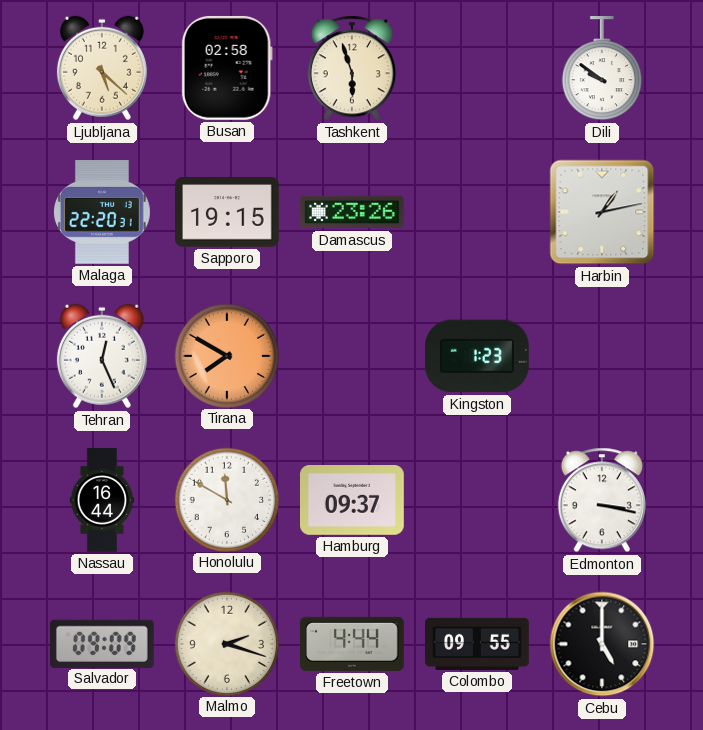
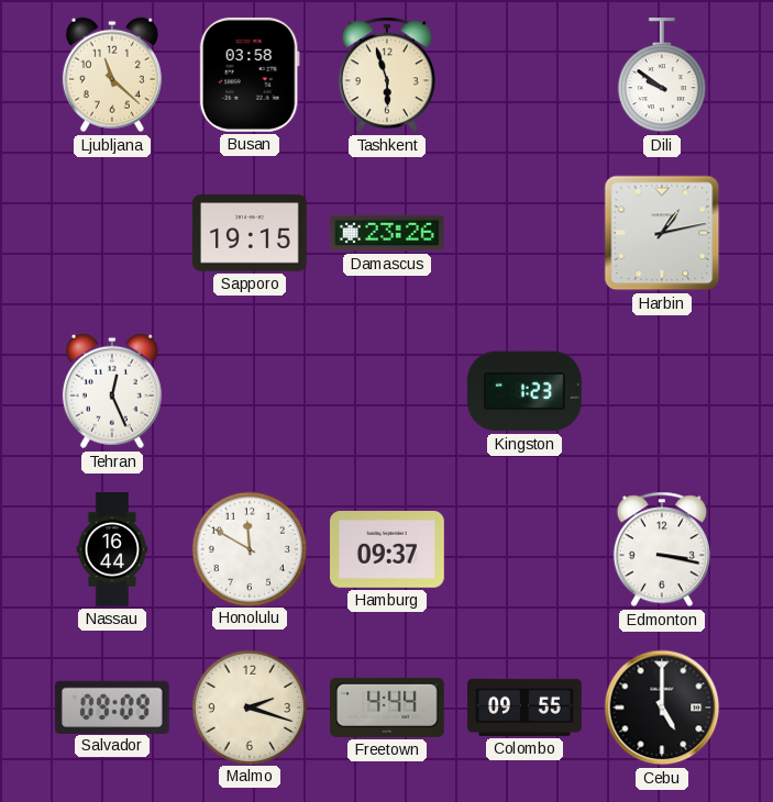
Ljubljana: 5:22 -> 11:22 (112, 75)
Busan: 02:58 -> 03:58 (250, 75)
Malaga: 22:20 -> none (102, 213)
Tirana: 7:50 -> none (226, 355)
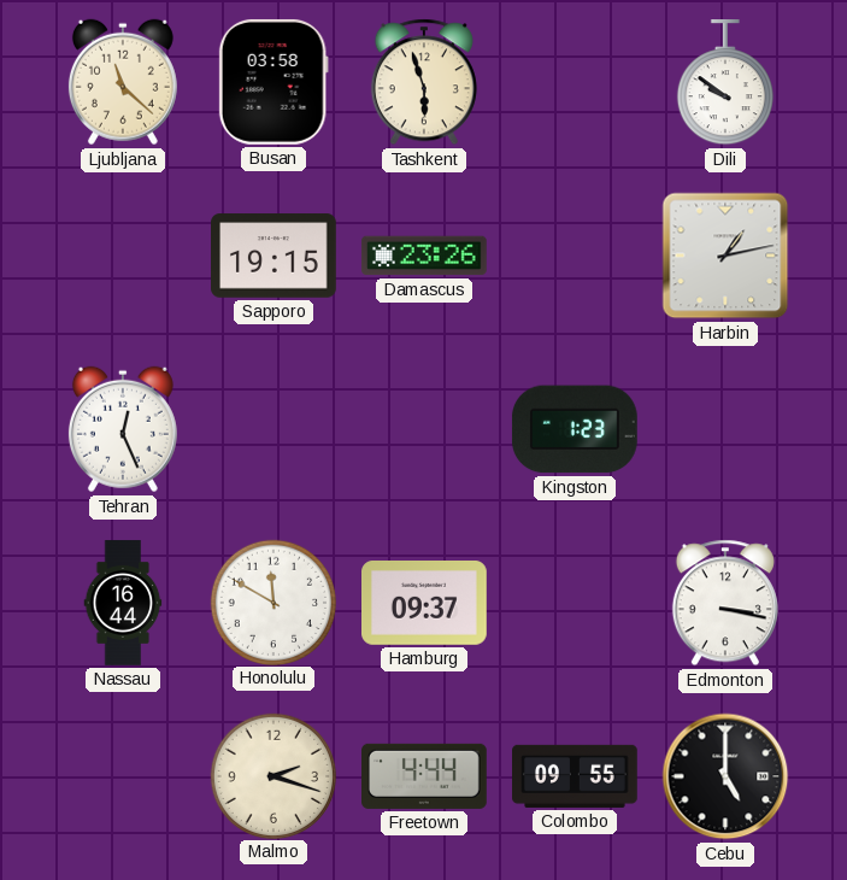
Salvador: 09:09 -> none (112, 706)
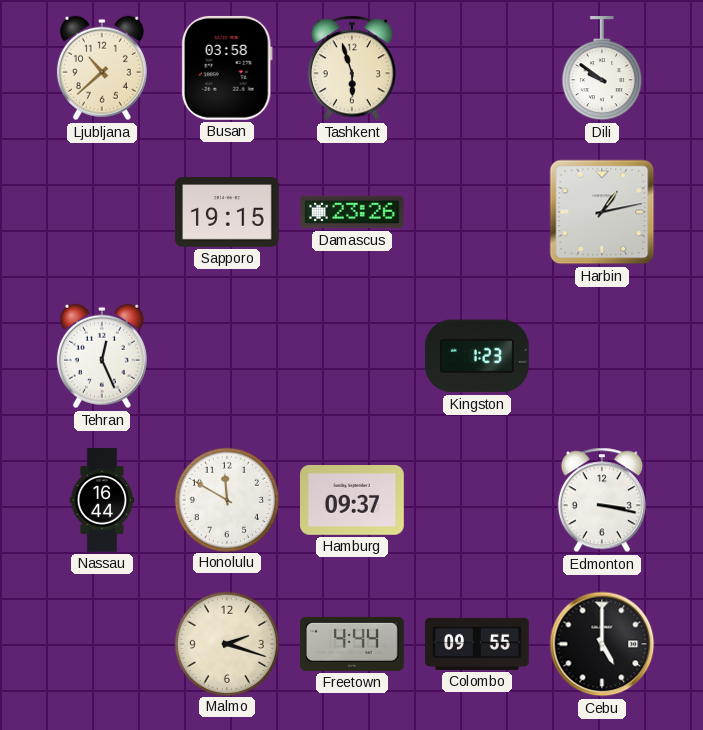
Ljubljana: 11:22 -> 10:38 (102, 68)
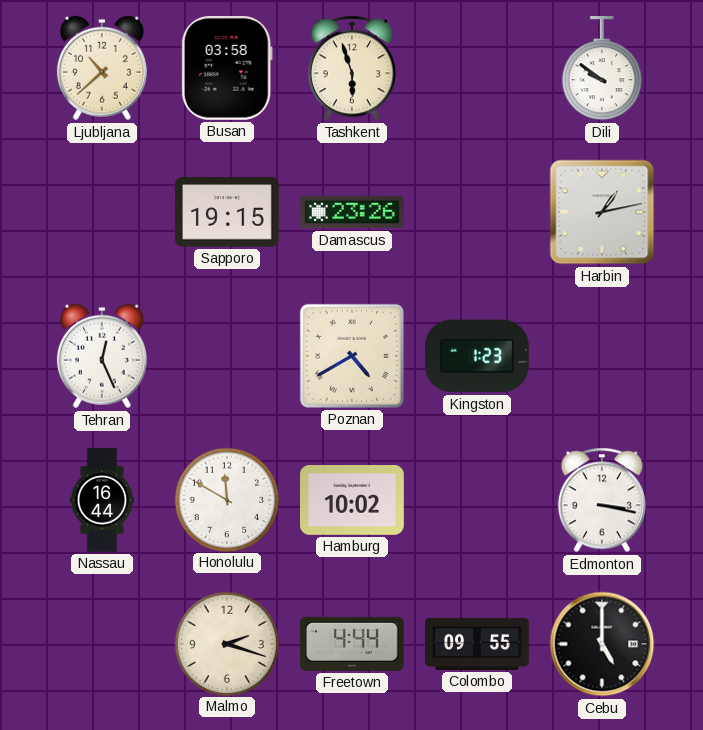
Poznan: none -> 4:40 (352, 356)
Hamburg: 09:37 -> 10:02 (353, 501)
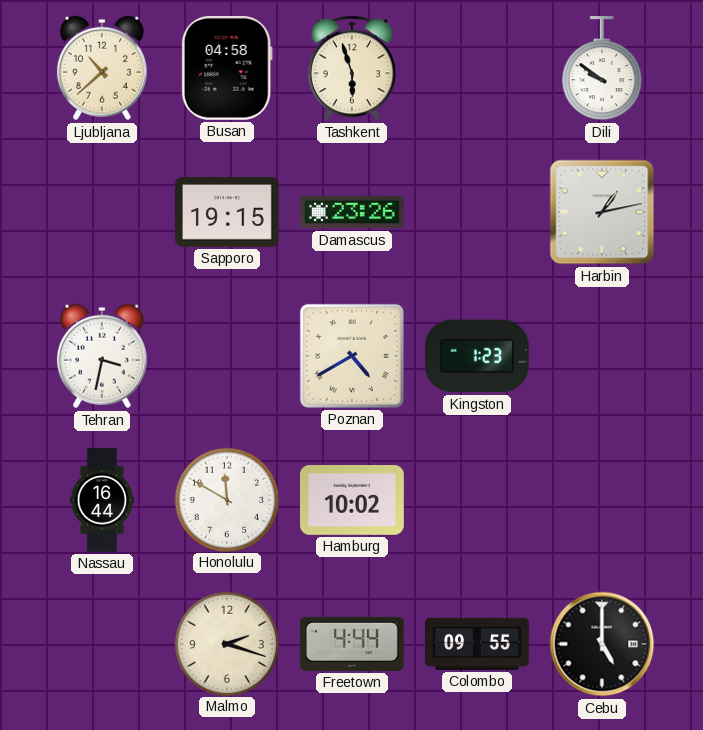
Busan: 03:58 -> 04:58 (227, 68)
Tehran: 12:26 -> 3:32 (102, 356)
Edmonton: 3:17 -> none (602, 500)
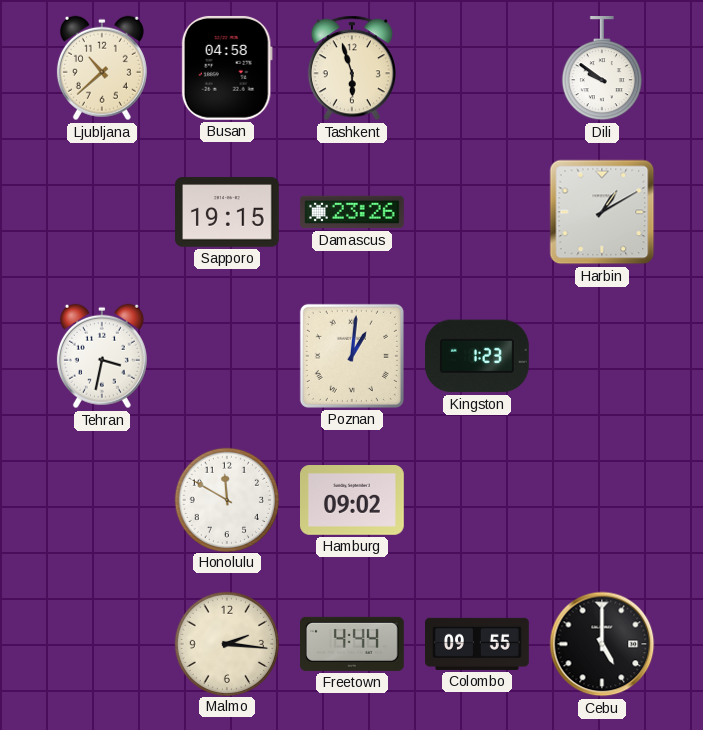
Harbin: 1:13 -> 1:10 (602, 212)
Poznan: 4:40 -> 1:01 (352, 356)
Nassau: 16:44 -> none (102, 500)
Hamburg: 10:02 -> 09:02 (353, 501)
Malmo: 2:18 -> 2:16 (226, 643)
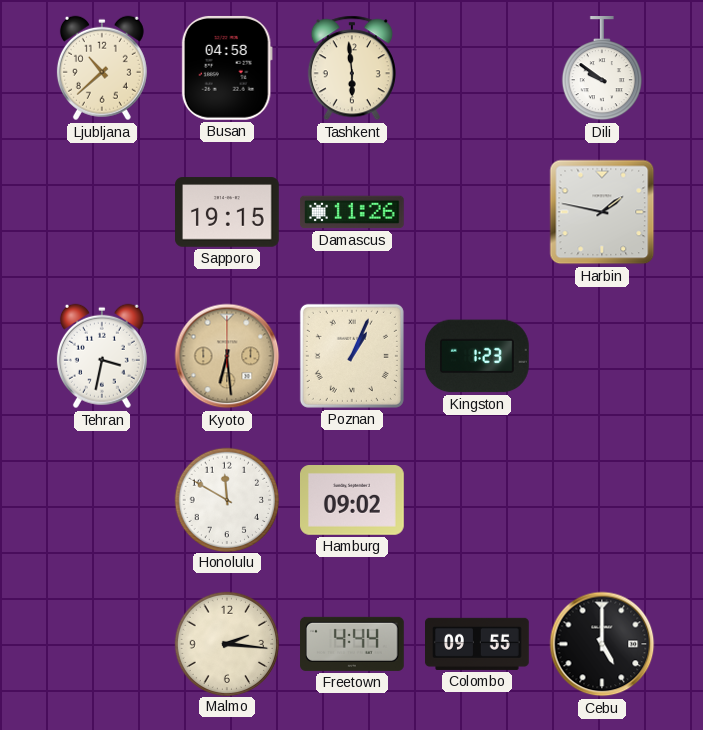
Tashkent: 5:57 -> 5:59 (352, 68)
Damascus: 23:26 -> 11:26 (353, 212)
Harbin: 1:10 -> 1:47 (602, 212)
Kyoto: none -> 6:29 (227, 356)
Poznan: 1:01 -> 1:04 (352, 356)
